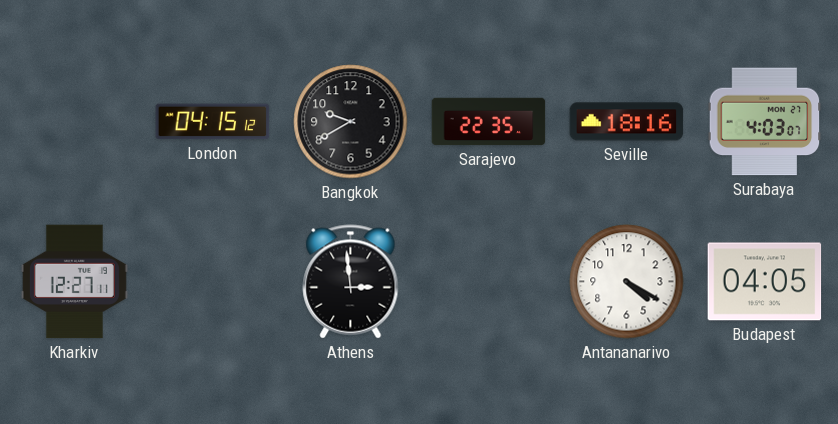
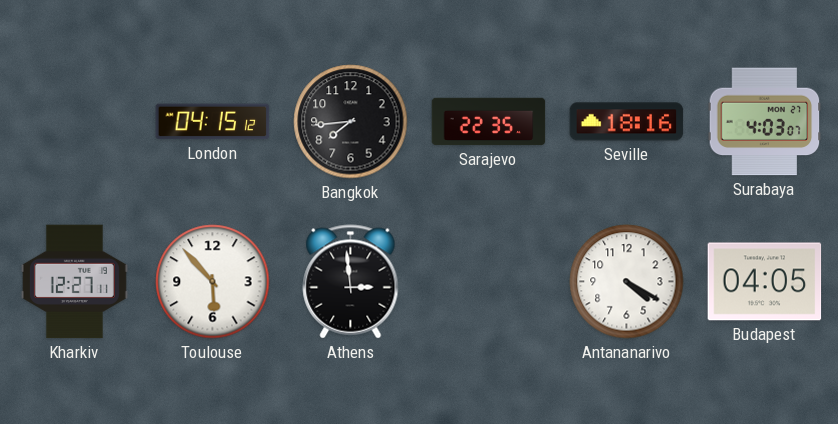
Bangkok: 9:40 -> 7:44 (351, 122)
Toulouse: none -> 5:53 (213, 282)
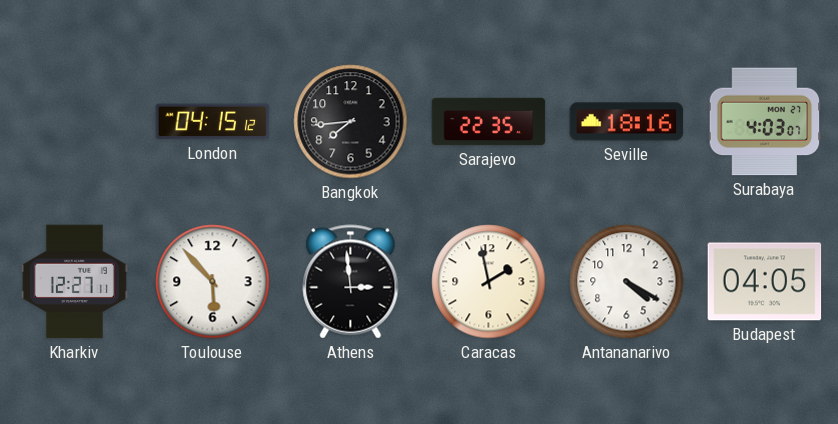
Caracas: none -> 1:58 (489, 282)
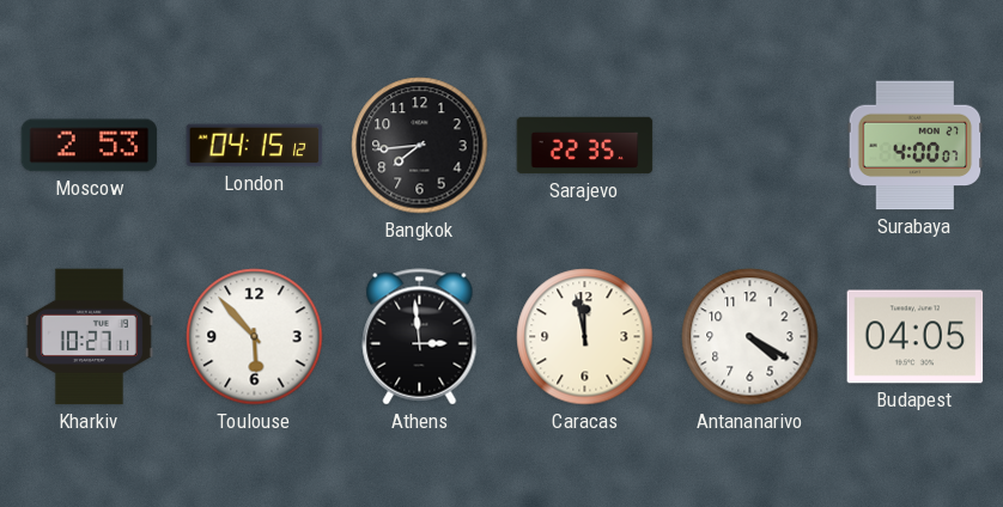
Moscow: none -> 2:53 (90, 146)
Seville: 18:16 -> none (627, 122)
Surabaya: 4:03 -> 4:00 (916, 146)
Kharkiv: 12:27 -> 10:27 (89, 337)
Caracas: 1:58 -> 11:58 (585, 337)
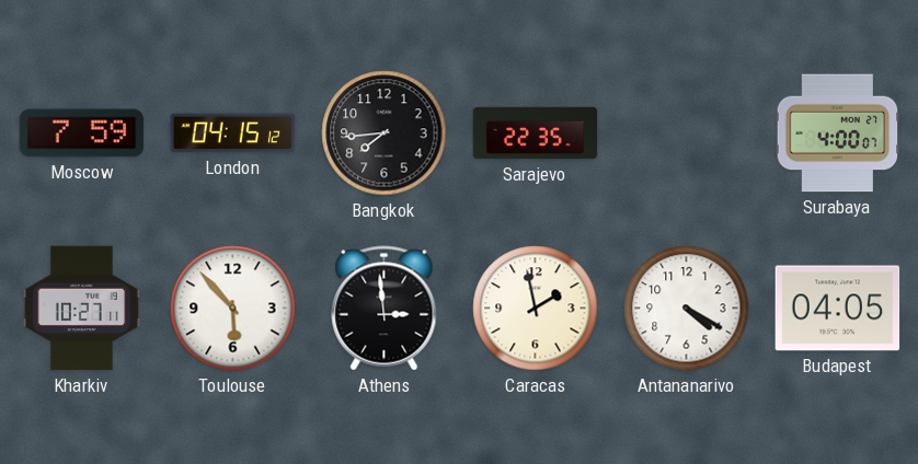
Moscow: 2:53 -> 7:59 (82, 134)
Caracas: 11:58 -> 1:58 (536, 309)
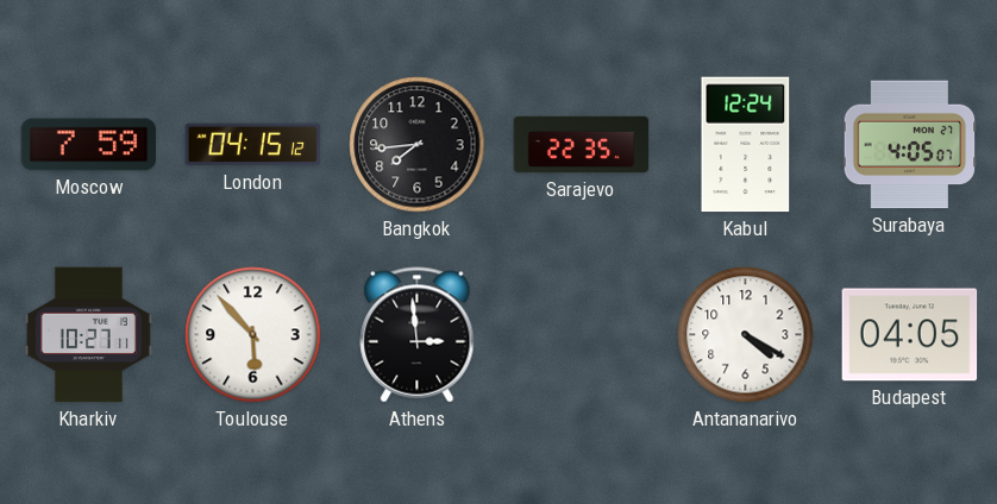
Kabul: none -> 12:24 (746, 145)
Surabaya: 4:00 -> 4:05 (910, 145)
Caracas: 1:58 -> none (536, 309)
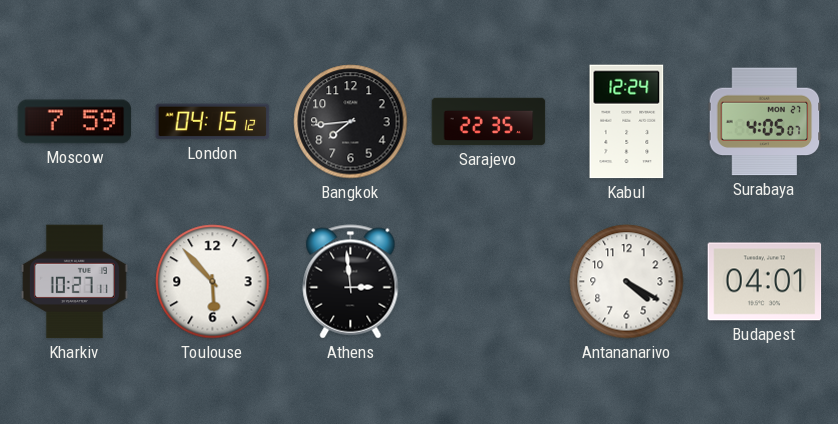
Budapest: 04:05 -> 04:01 (765, 282)
